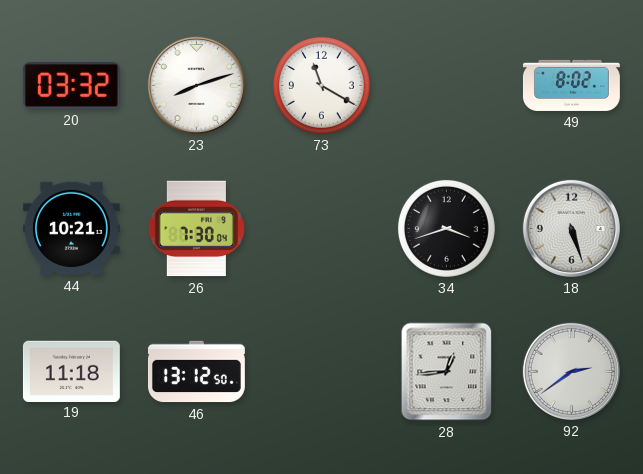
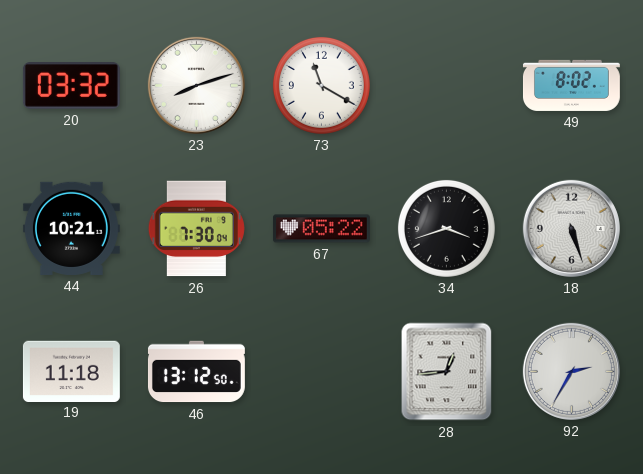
67: none -> 05:22 (321, 229)
92: 2:39 -> 2:35 (571, 371)
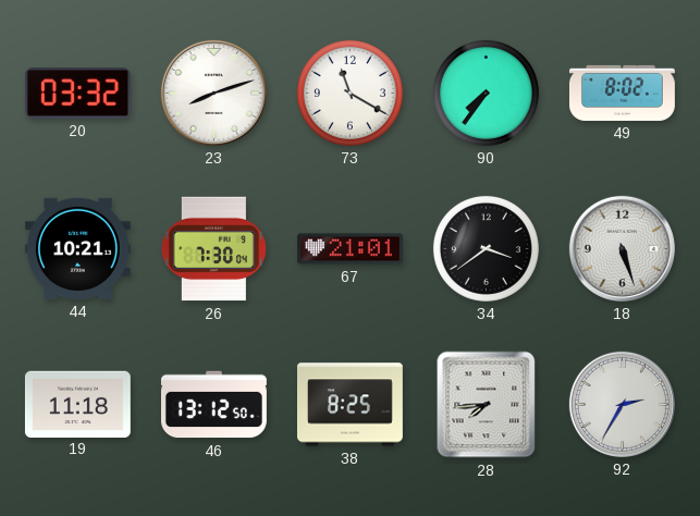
90: none -> 7:36 (486, 93)
67: 05:22 -> 21:01 (349, 249)
34: 3:42 -> 3:39 (486, 248)
38: none -> 8:25 (349, 405)
28: 12:44 -> 7:44 (487, 405)
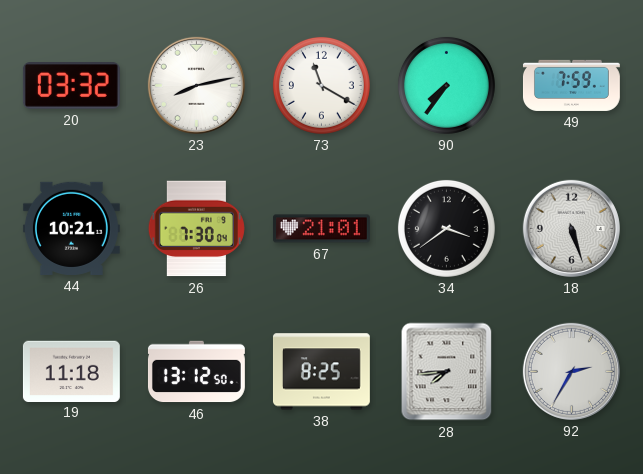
23: 8:12 -> 8:13 (196, 85)
49: 8:02 -> 7:59 (571, 85)
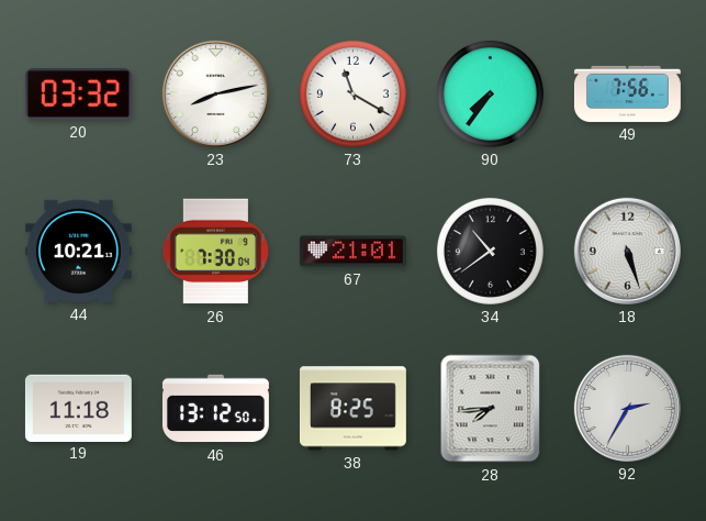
49: 7:59 -> 7:56 (627, 93)
34: 3:39 -> 10:39 (490, 251)
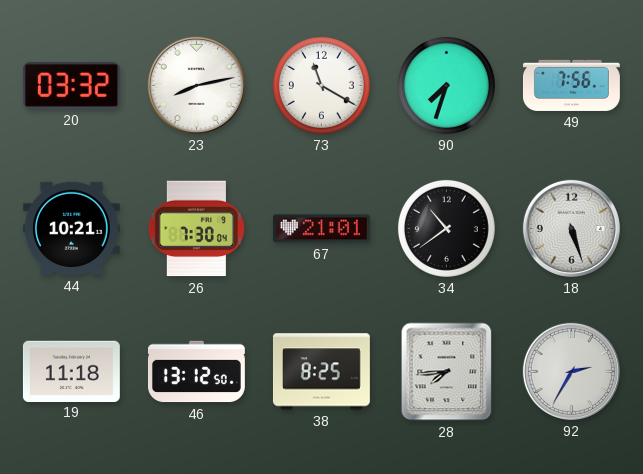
90: 7:36 -> 7:33 (446, 85)
